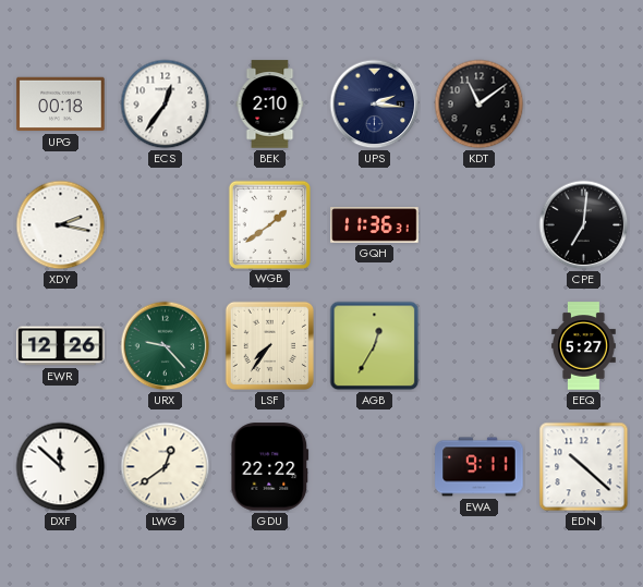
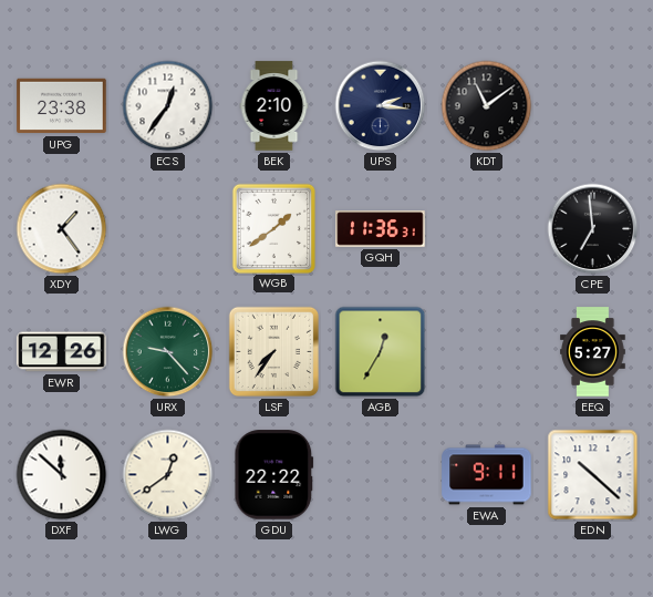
UPG: 00:18 -> 23:38 (62, 106)
XDY: 2:17 -> 1:24 (62, 229)
CPE: 7:01 -> 6:59 (593, 229)
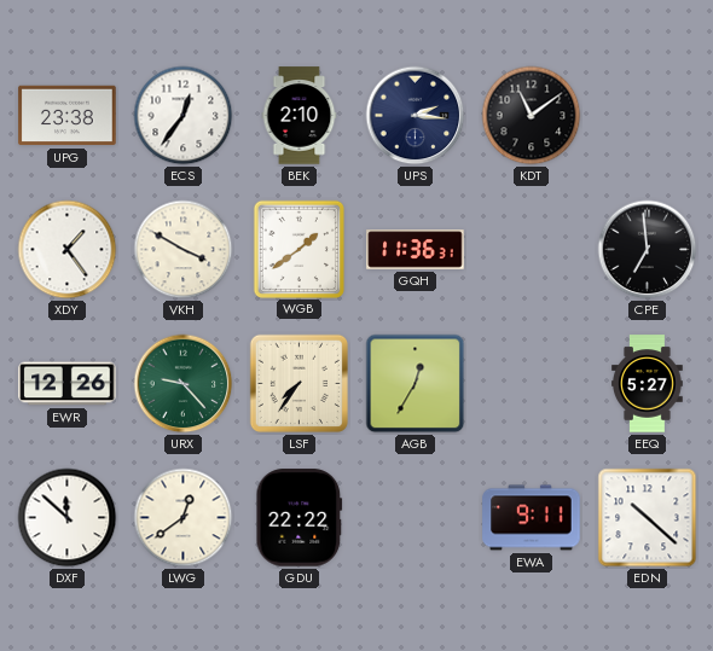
VKH: none -> 3:50 (184, 250)
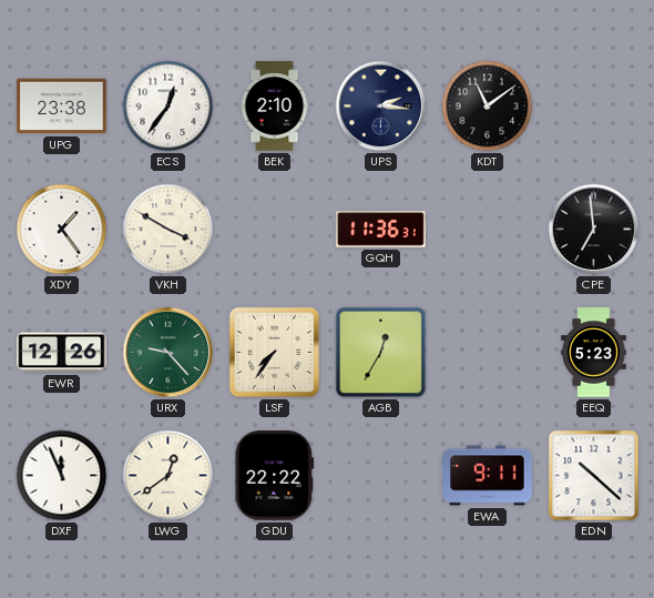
WGB: 1:39 -> none (298, 249)
EEQ: 5:27 -> 5:23 (594, 353)
DXF: 11:52 -> 11:56 (62, 476)
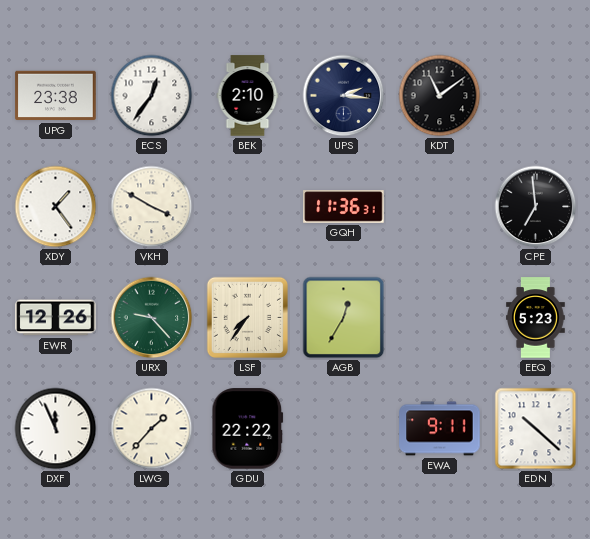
LWG: 12:39 -> 1:37 (152, 429)
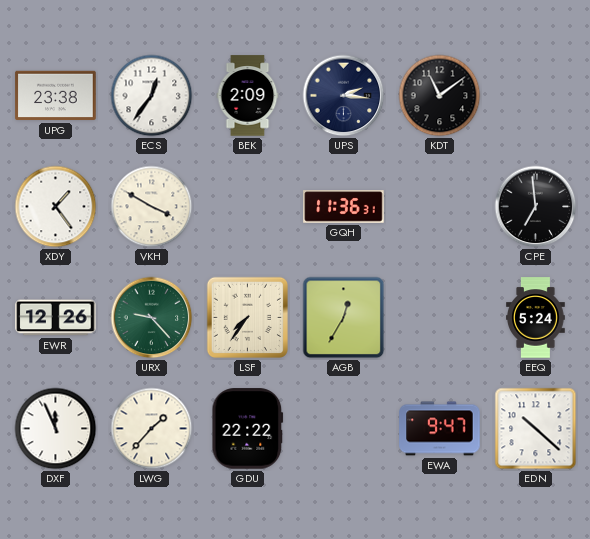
BEK: 2:10 -> 2:09 (248, 96)
EEQ: 5:23 -> 5:24 (536, 318)
EWA: 9:11 -> 9:47 (440, 429)
